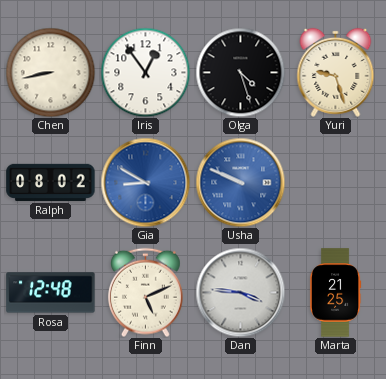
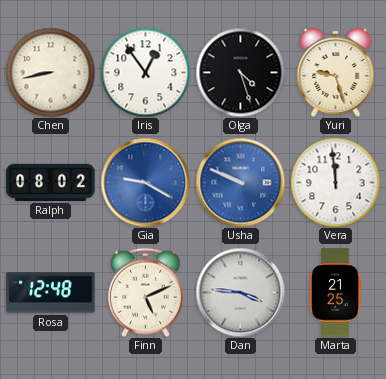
Gia: 8:50 -> 9:20 (145, 182)
Vera: none -> 11:59 (335, 182)
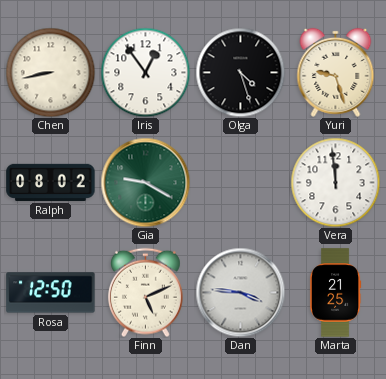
Gia dial: blue -> green (145, 182)
Usha: 9:49 -> none (240, 182)
Rosa: 12:48 -> 12:50 (51, 293)
